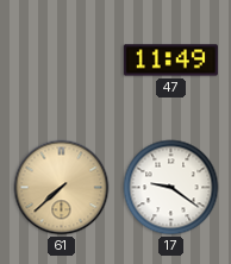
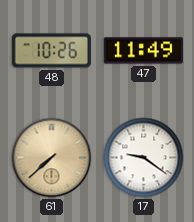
48: none -> 10:26 (51, 51)
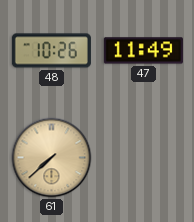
17: 9:21 -> none (144, 158)
